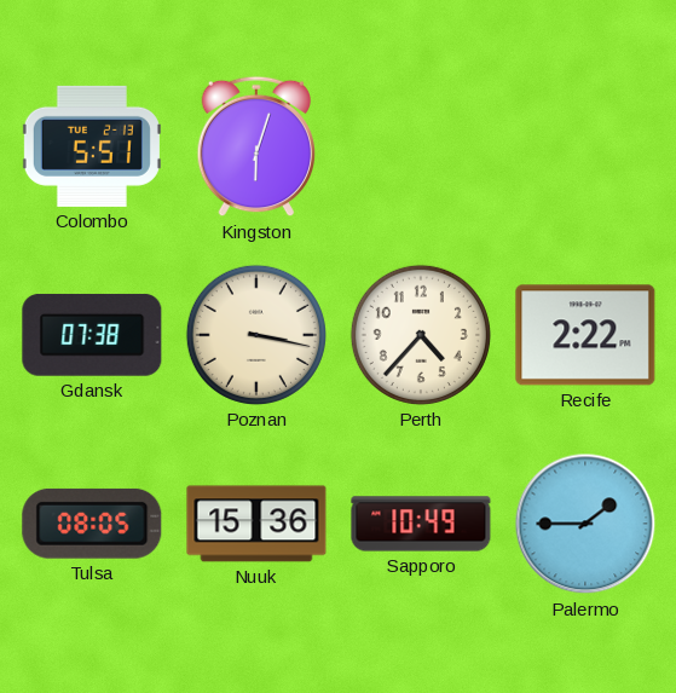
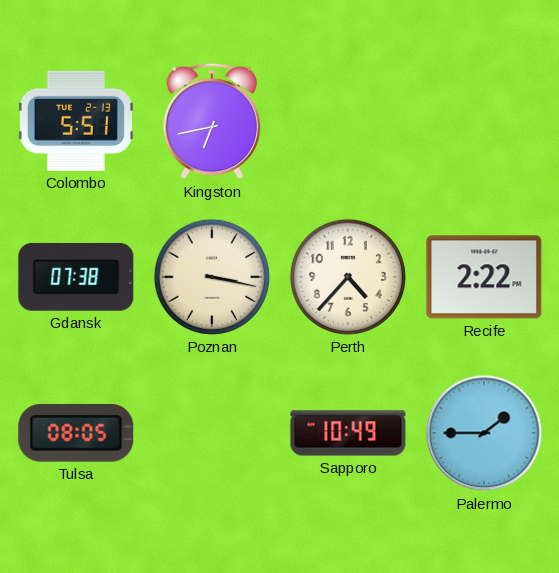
Kingston: 6:03 -> 6:43 (212, 121)
Nuuk: 15:36 -> none (256, 524)
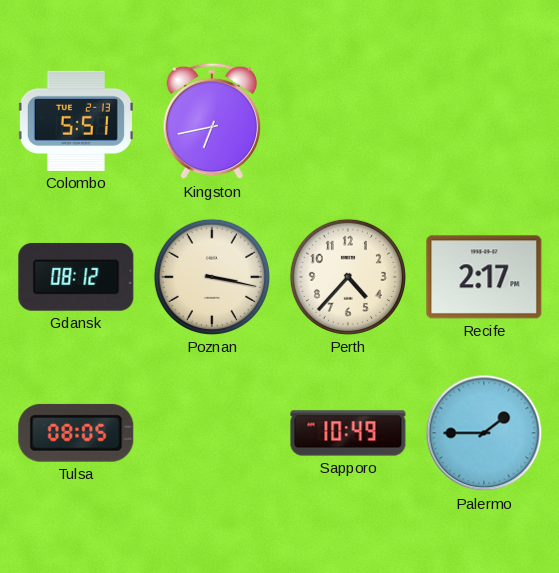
Gdansk: 07:38 -> 08:12 (76, 277)
Recife: 2:22 -> 2:17 (484, 277)
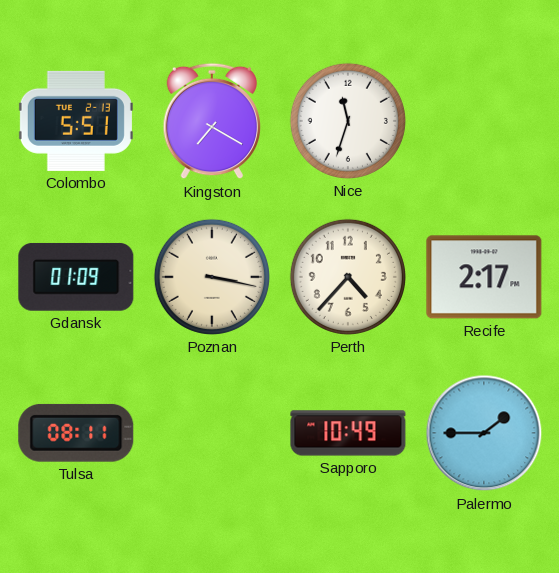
Kingston: 6:43 -> 7:20 (212, 121)
Nice: none -> 11:33 (348, 121)
Gdansk: 08:12 -> 01:09 (76, 277)
Tulsa: 08:05 -> 08:11 (76, 433)
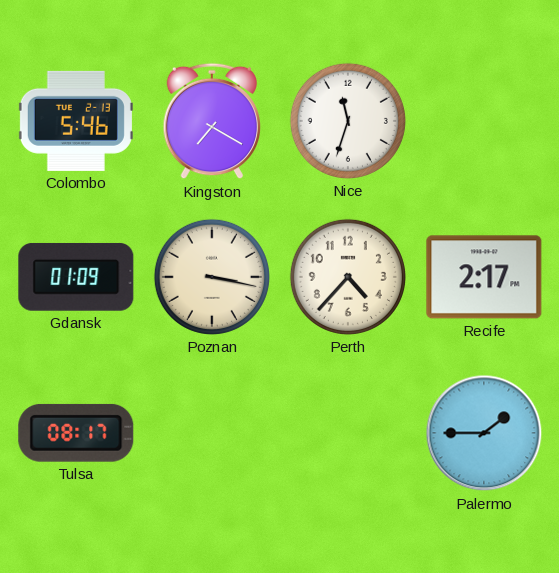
Colombo: 5:51 -> 5:46 (76, 121)
Tulsa: 08:11 -> 08:17 (76, 433)
Sapporo: 10:49 -> none (348, 433)
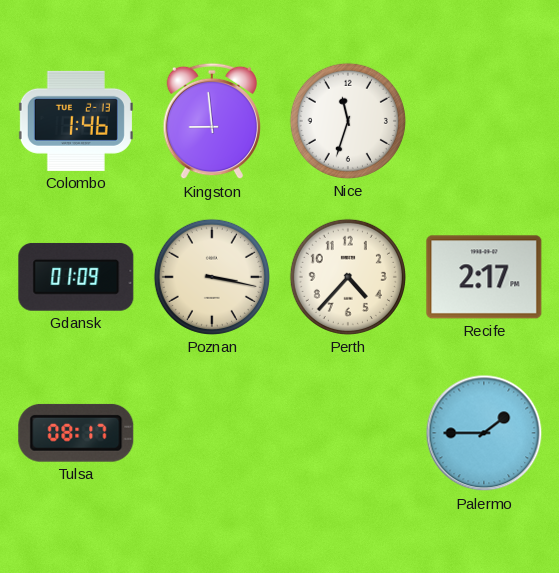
Colombo: 5:46 -> 1:46 (76, 121)
Kingston: 7:20 -> 8:59 (212, 121)
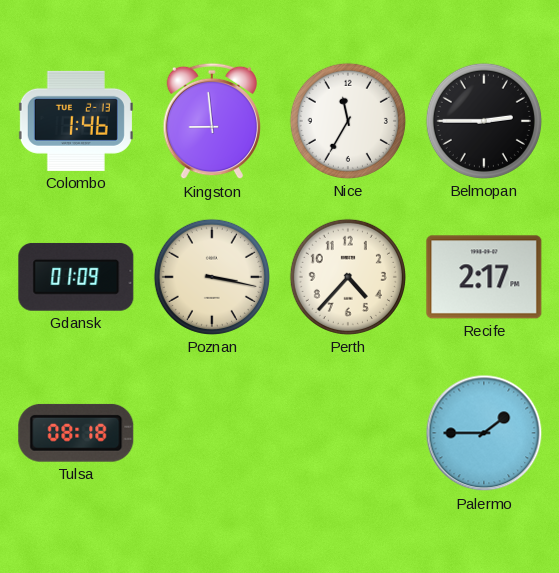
Nice: 11:33 -> 11:35 (348, 121)
Belmopan: none -> 2:45 (484, 121)
Tulsa: 08:17 -> 08:18 (76, 433)
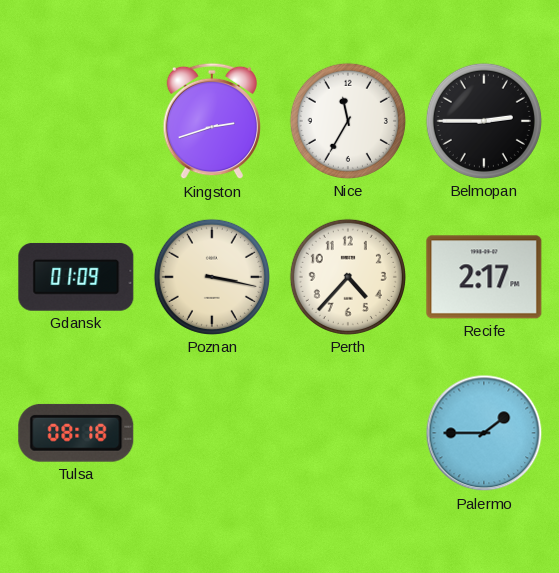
Colombo: 1:46 -> none (76, 121)
Kingston: 8:59 -> 2:42 (212, 121)
